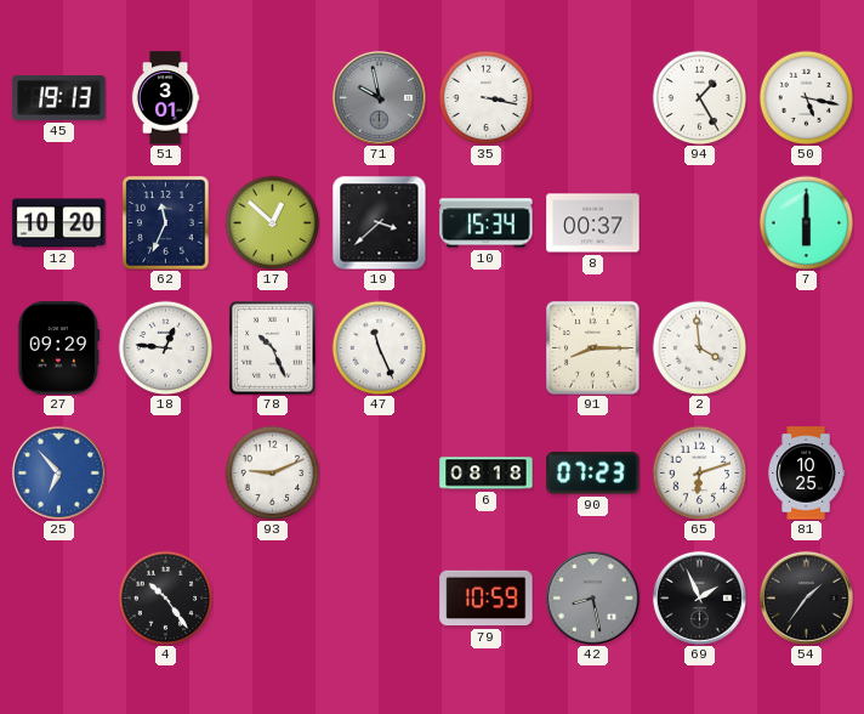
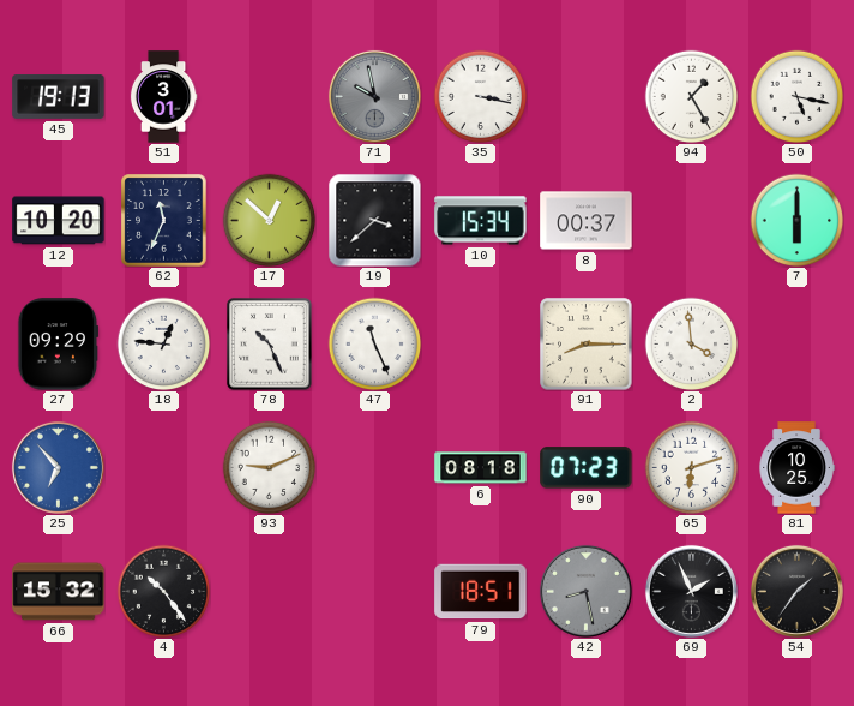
66: none -> 15:32 (59, 592)
79: 10:59 -> 18:51 (481, 592)
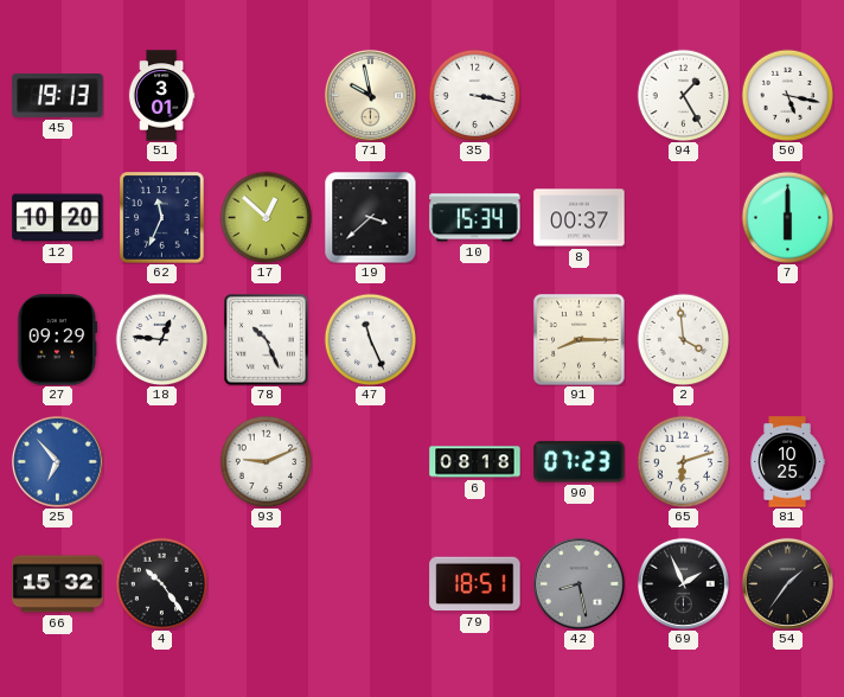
71 dial: grey -> cream (370, 95)
